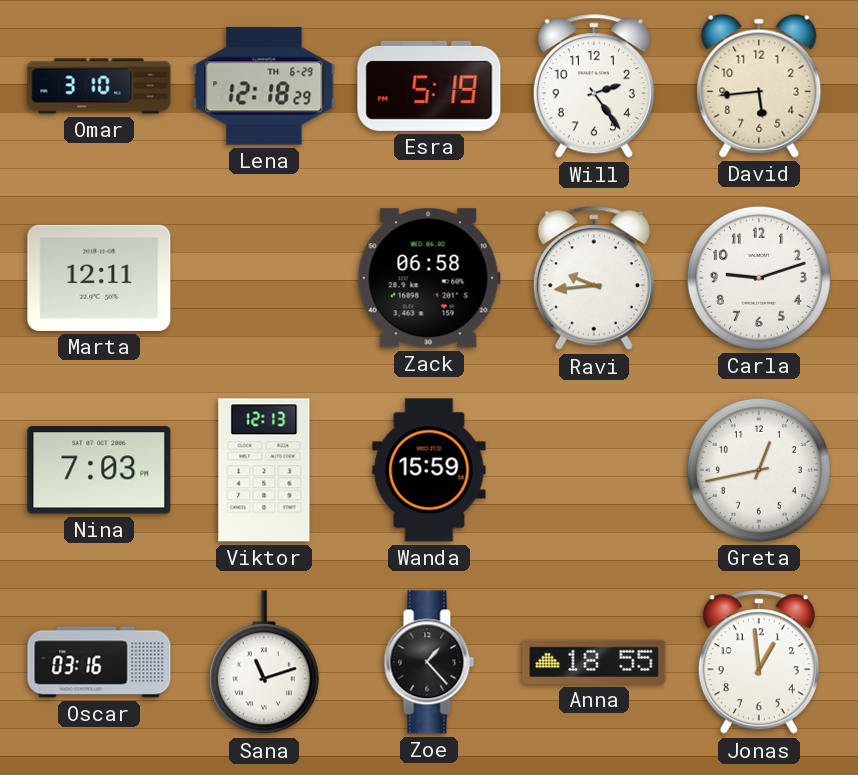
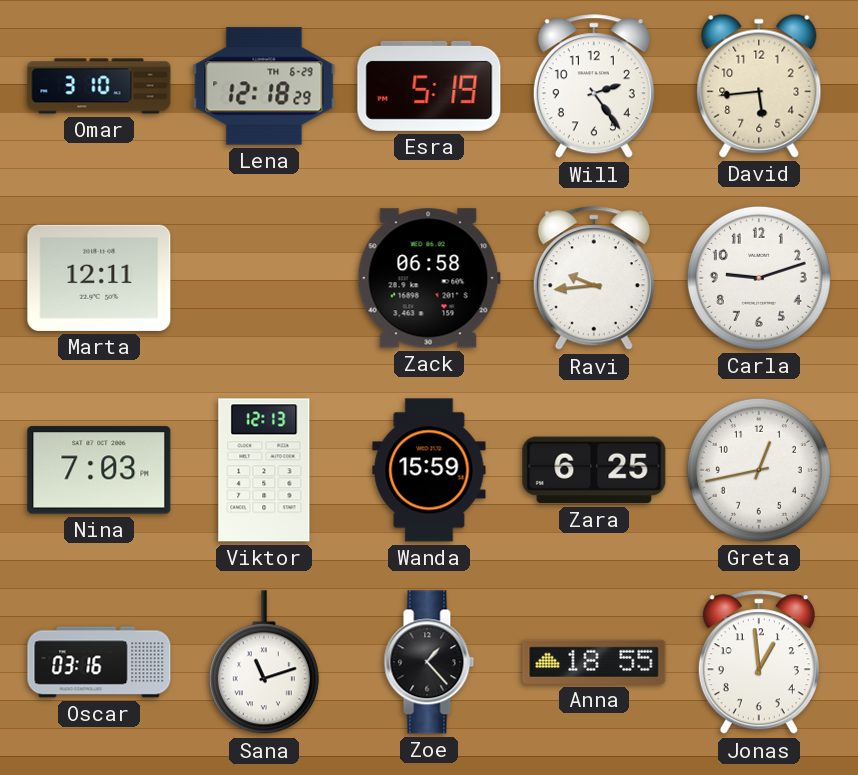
Zara: none -> 6:25 (594, 470)
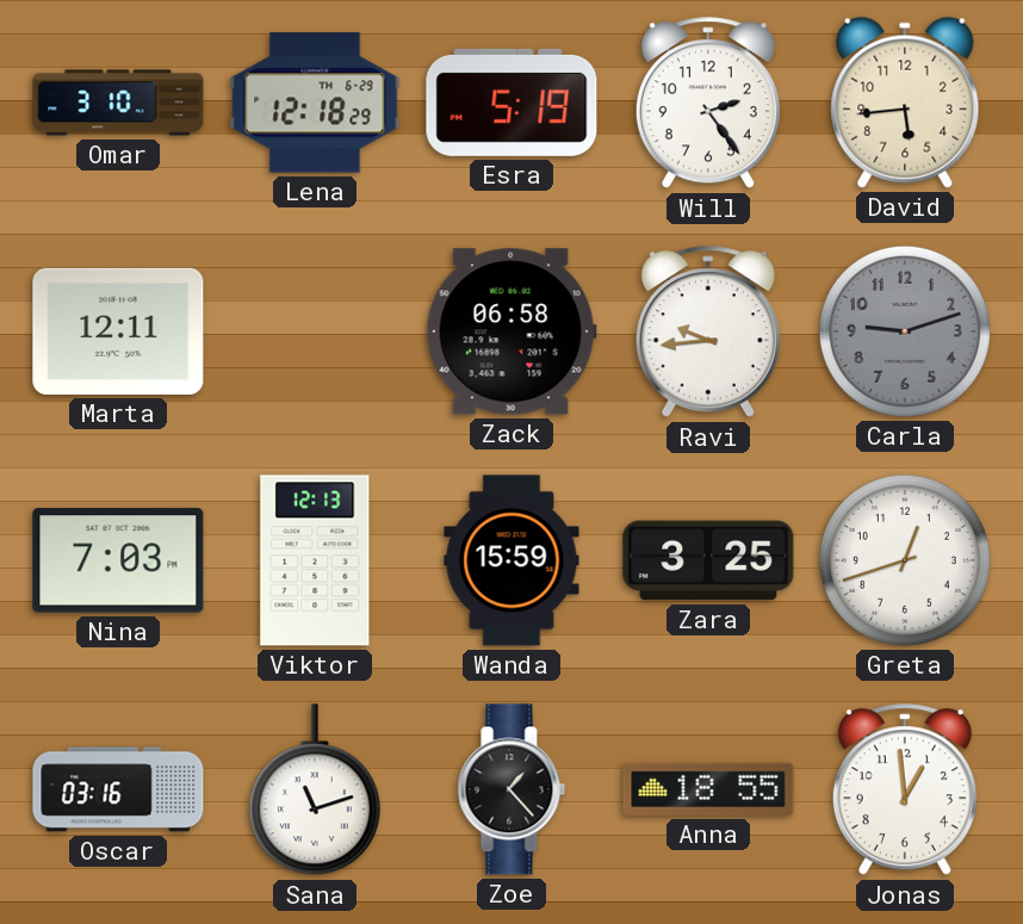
Carla dial: white -> grey (905, 331)
Zara: 6:25 -> 3:25 (708, 560)
Greta: 12:43 -> 12:42 (905, 560)
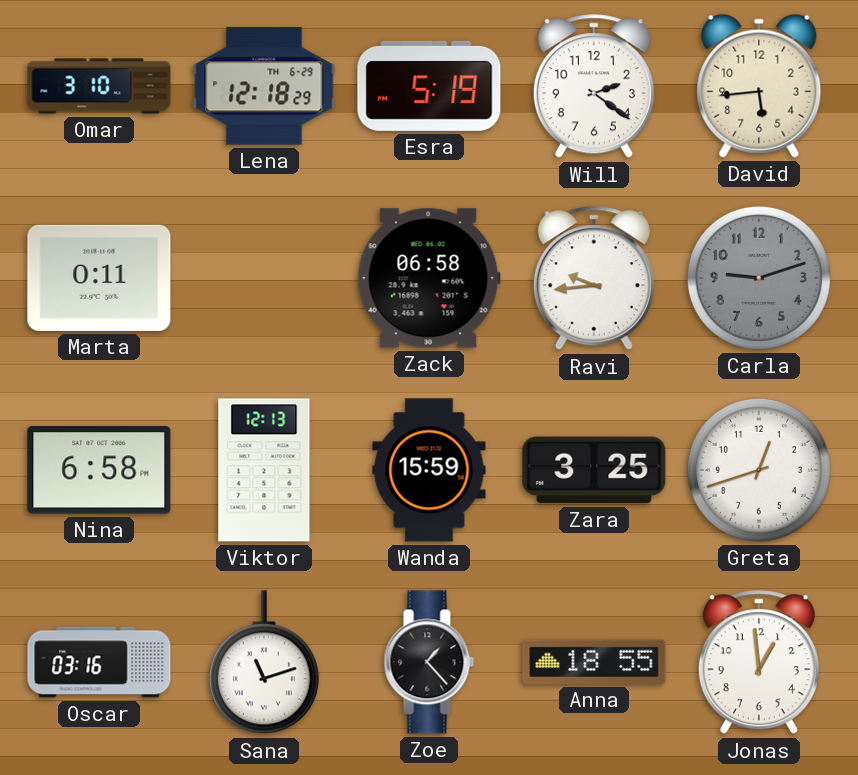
Will: 2:24 -> 2:21 (594, 87)
Marta: 12:11 -> 0:11 (99, 278)
Nina: 7:03 -> 6:58 (99, 470)
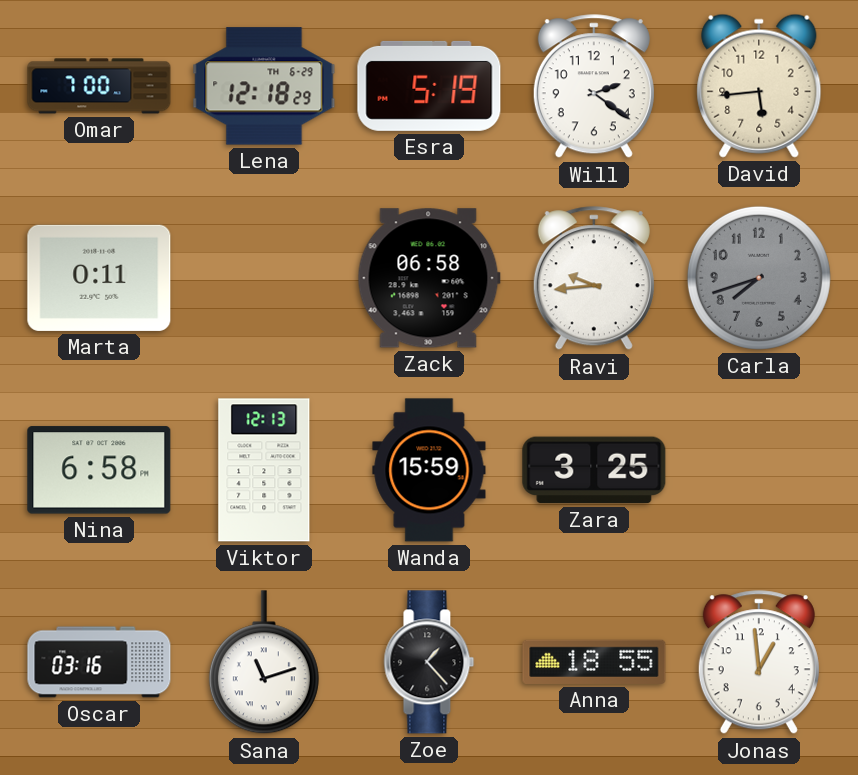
Omar: 3:10 -> 7:00 (99, 86)
Carla: 9:12 -> 7:42 (759, 278)
Greta: 12:42 -> none (759, 470)
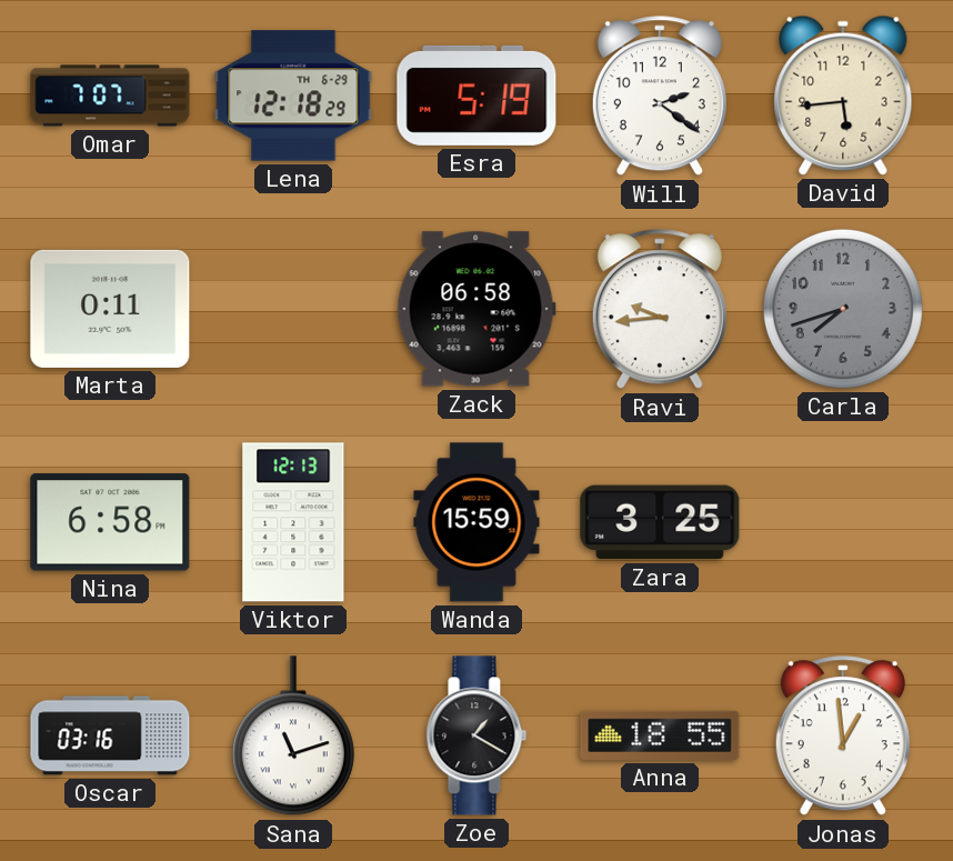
Omar: 7:00 -> 7:07 (110, 96)
Zoe: 1:23 -> 1:20 (476, 735)
